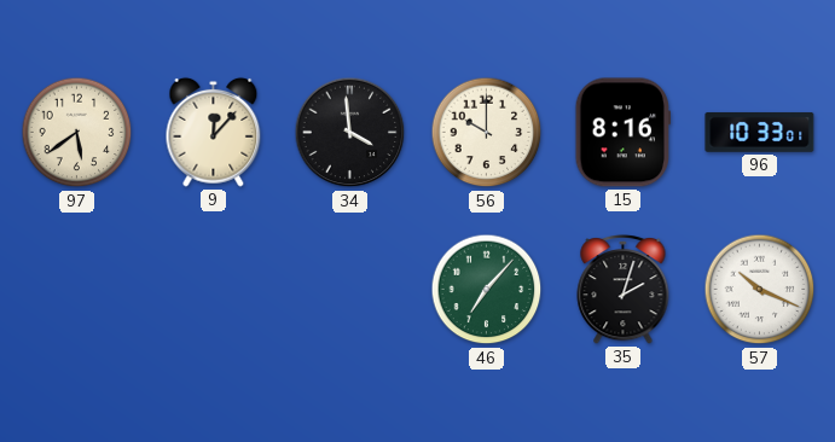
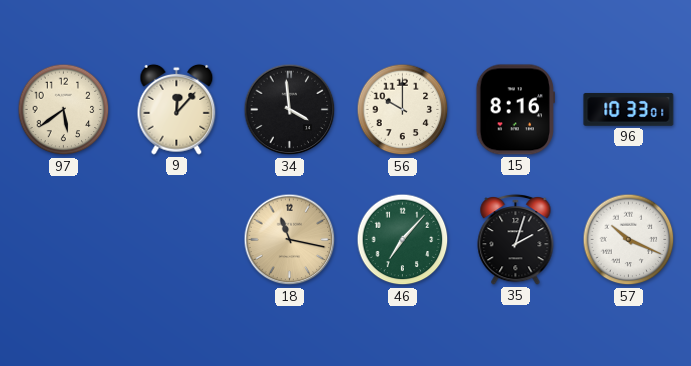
18: none -> 11:17 (290, 240)
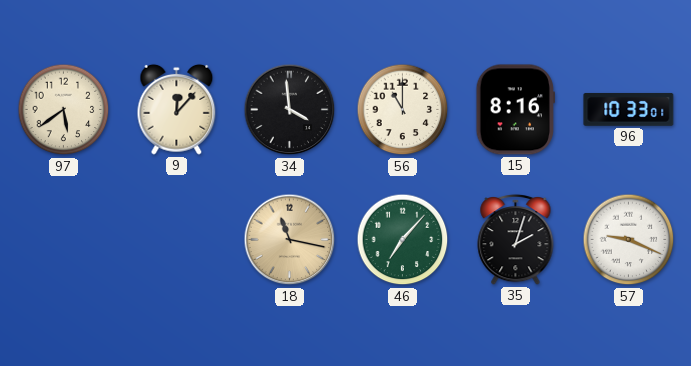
56: 10:00 -> 11:00 (403, 110)
57: 10:19 -> 9:19 (629, 240)
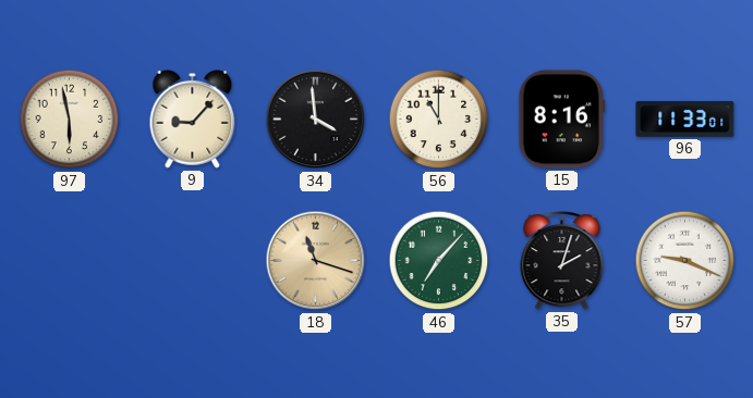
97: 5:39 -> 5:58 (70, 120)
9: 12:07 -> 9:07 (193, 119)
96: 10:33 -> 11:33 (685, 120)
18: 11:17 -> 11:18 (316, 261)
